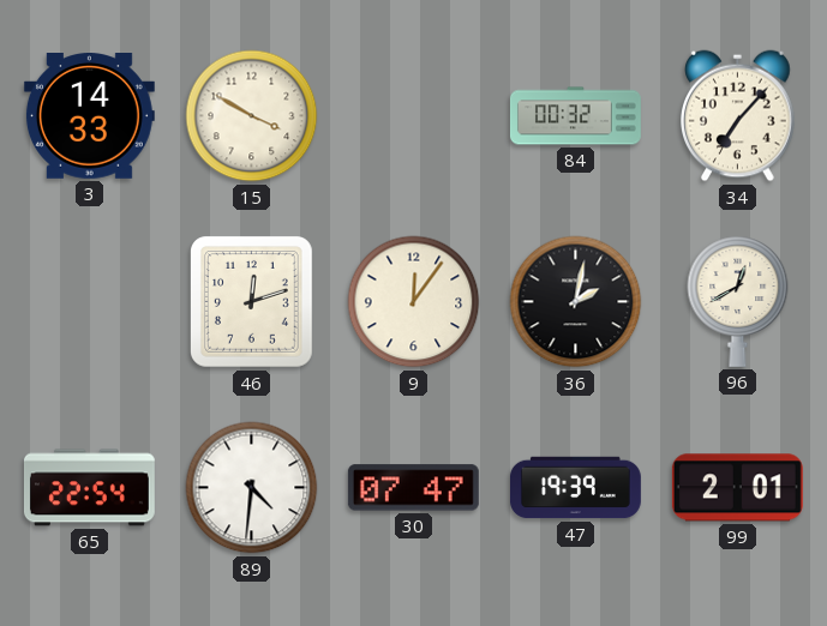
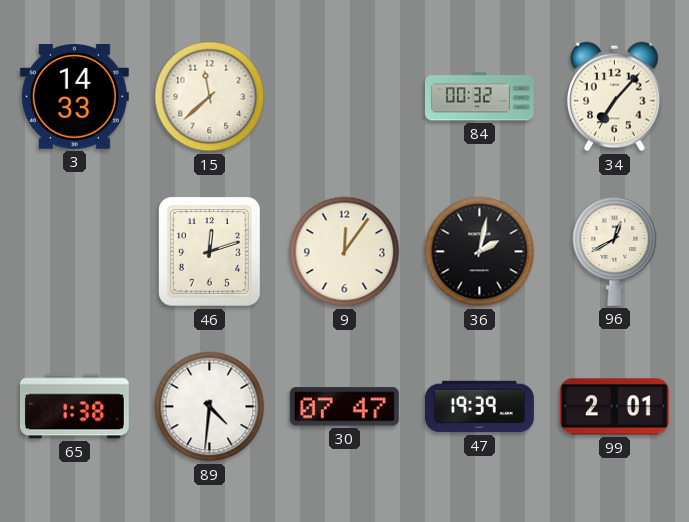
15: 3:50 -> 11:38 (210, 97)
65: 22:54 -> 1:38 (74, 407)
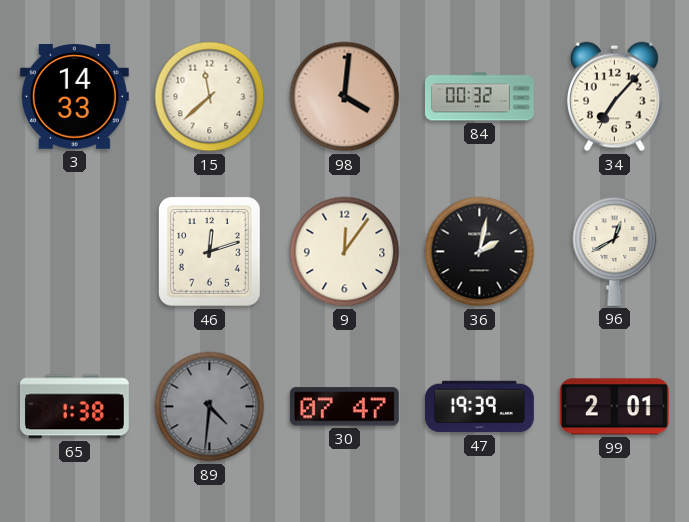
98: none -> 4:01 (345, 97)
89 dial: white -> grey (210, 407)
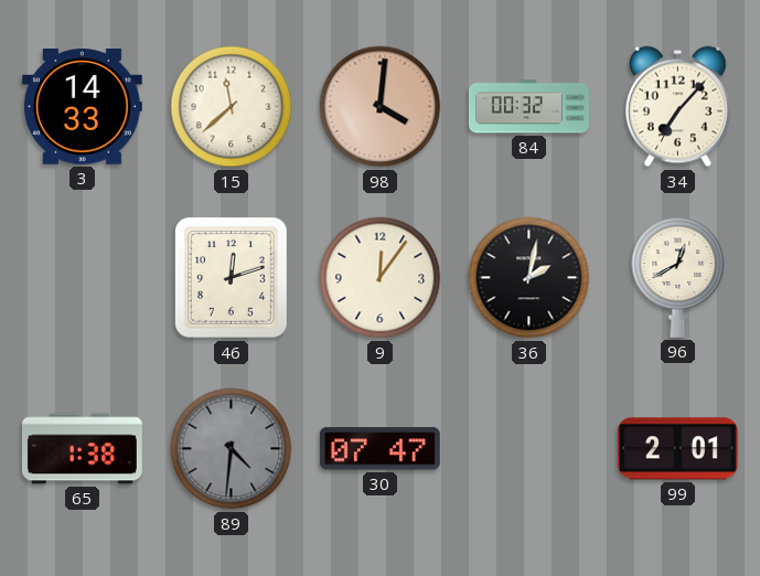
47: 19:39 -> none (479, 407)
